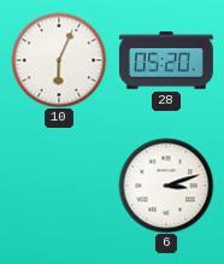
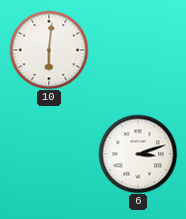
10: 6:04 -> 6:01 (49, 50)
28: 05:20 -> none (166, 60)
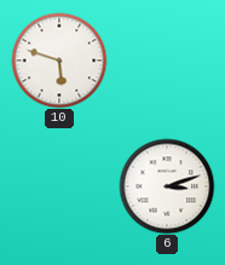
10: 6:01 -> 5:48 (59, 61)
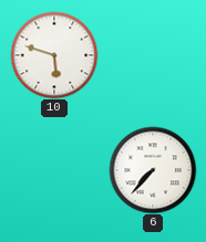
6: 3:12 -> 7:37 (153, 170)
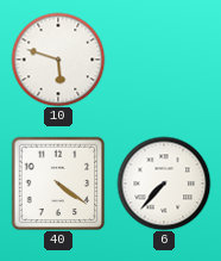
40: none -> 4:21 (58, 184)
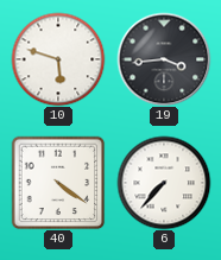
19: none -> 3:44 (164, 59)
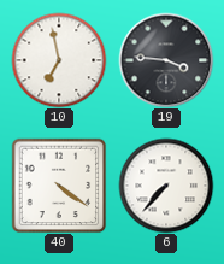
10: 5:48 -> 6:58 (59, 60)
19: 3:44 -> 3:46 (166, 60)
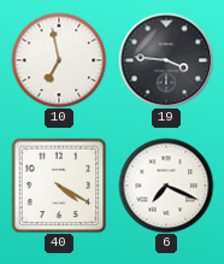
40: 4:21 -> 4:20 (59, 186)
6: 7:37 -> 7:19 (166, 186)
